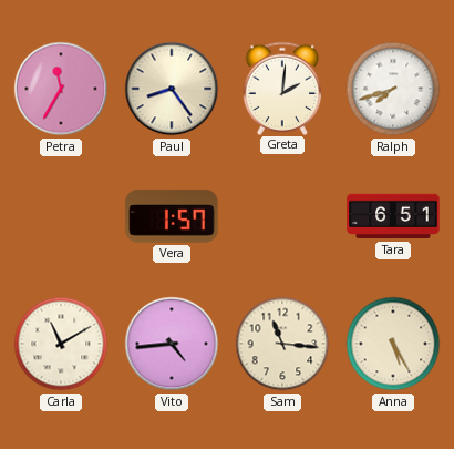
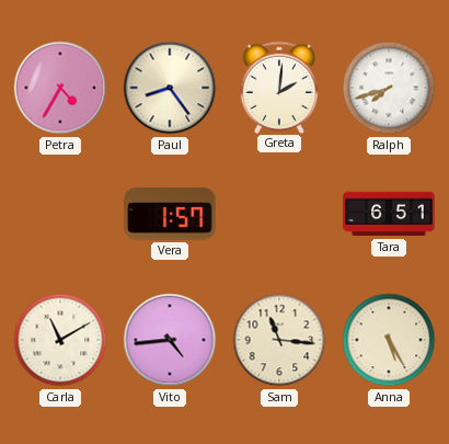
Petra: 11:35 -> 4:35 (60, 88)
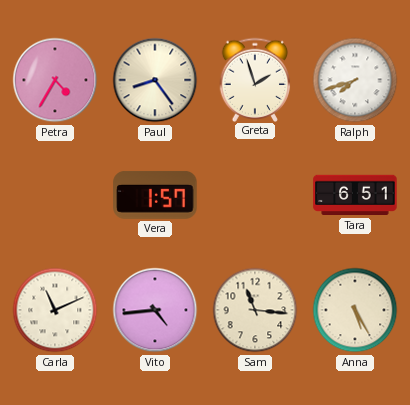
Greta: 2:01 -> 1:57 (255, 79)
Carla: 11:10 -> 11:11 (55, 310)
